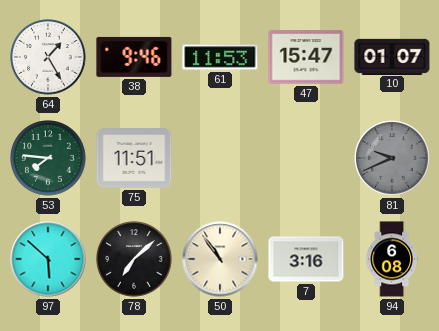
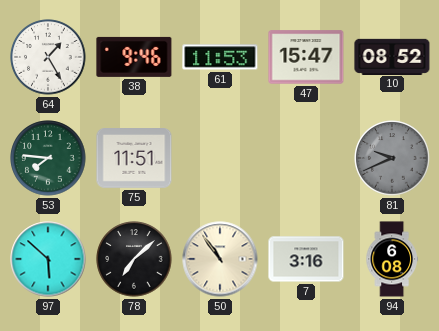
10: 01:07 -> 08:52 (392, 56)
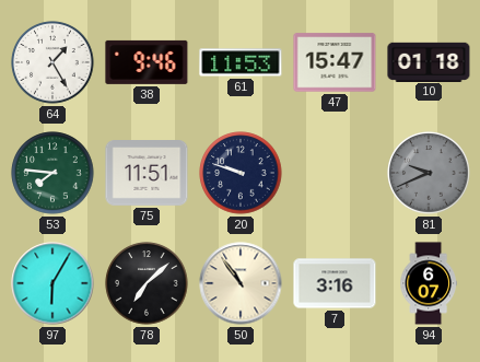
10: 08:52 -> 01:18 (429, 61)
20: none -> 9:48 (241, 173)
97: 5:52 -> 6:05 (52, 283)
94: 6:08 -> 6:07 (429, 283)
